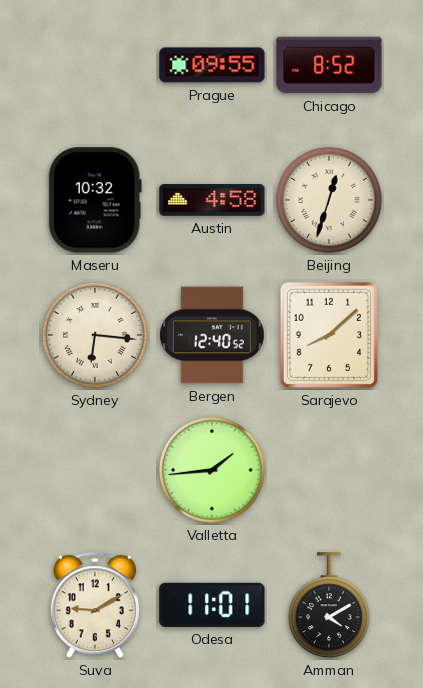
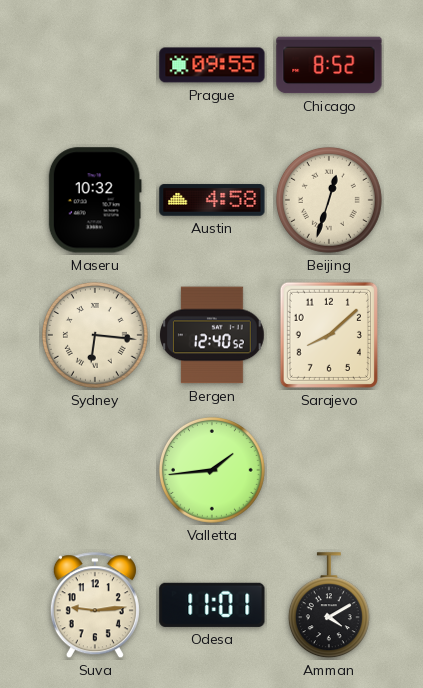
Suva: 9:10 -> 9:14 (95, 606)
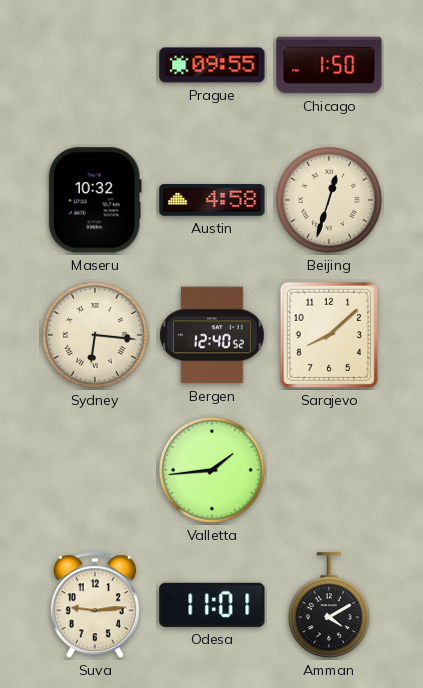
Chicago: 8:52 -> 1:50 (329, 65)
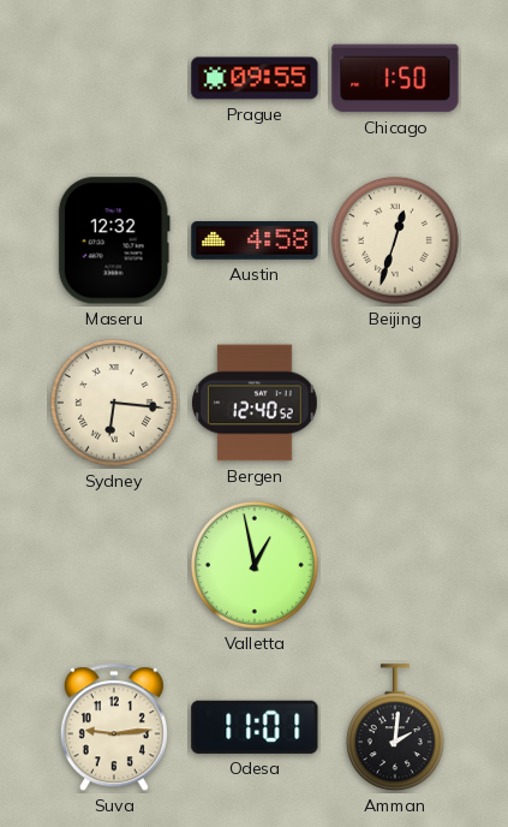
Maseru: 10:32 -> 12:32 (114, 240)
Sarajevo: 8:08 -> none (329, 335)
Valletta: 1:44 -> 12:58 (255, 565)
Amman: 4:10 -> 2:01 (395, 728)
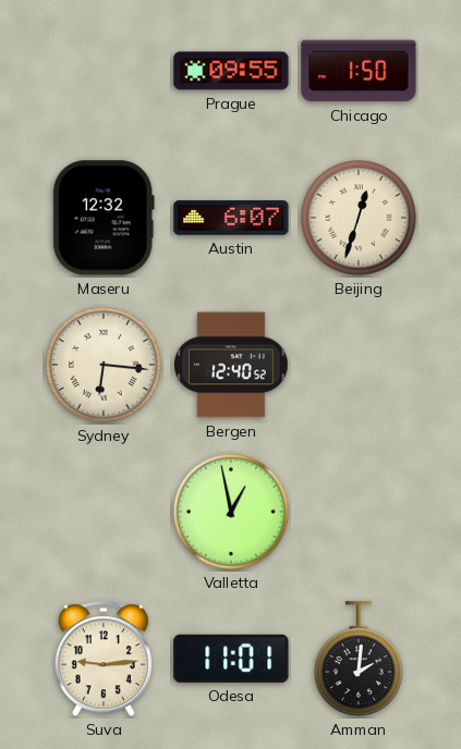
Austin: 4:58 -> 6:07 (231, 218)
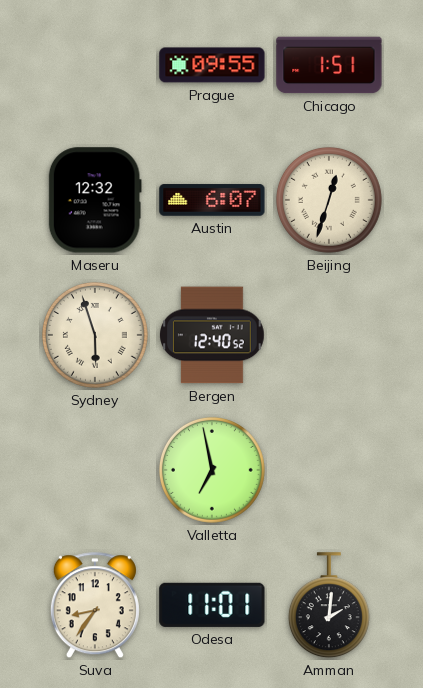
Chicago: 1:50 -> 1:51 (329, 65)
Sydney: 6:16 -> 5:57 (95, 335)
Valletta: 12:58 -> 6:58 (212, 470)
Suva: 9:14 -> 8:36 (95, 606)
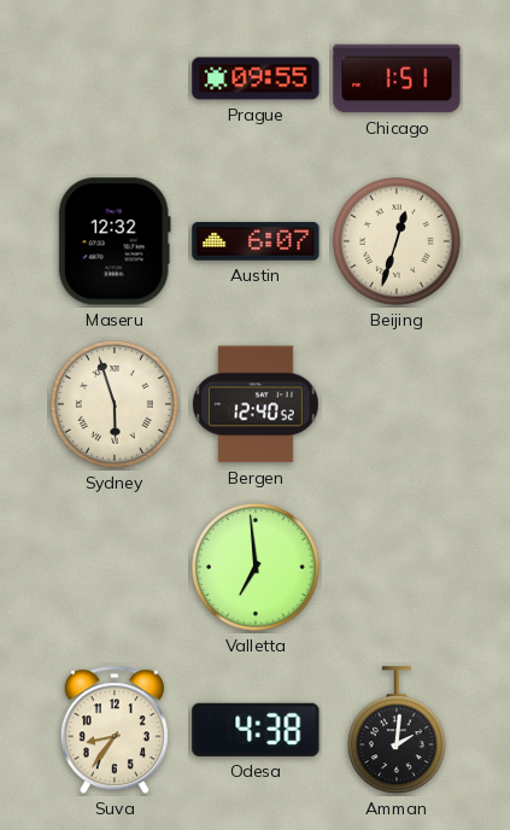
Valletta: 6:58 -> 6:59 (256, 567)
Odesa: 11:01 -> 4:38 (256, 730)
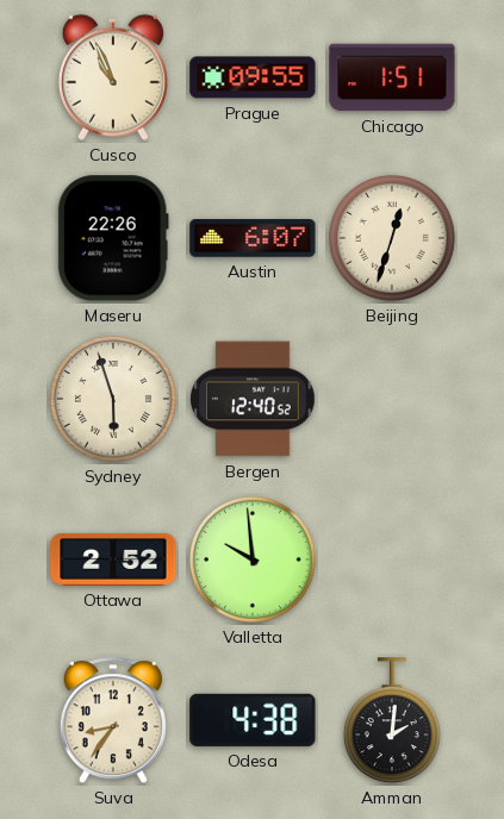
Cusco: none -> 10:56 (113, 77)
Maseru: 12:32 -> 22:26 (113, 238)
Ottawa: none -> 2:52 (113, 559)
Valletta: 6:59 -> 9:59 (253, 559)
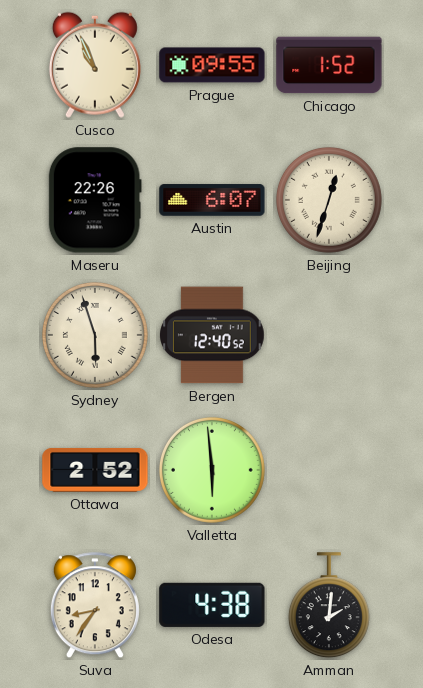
Chicago: 1:51 -> 1:52 (329, 65)
Valletta: 9:59 -> 5:59 (212, 470)
